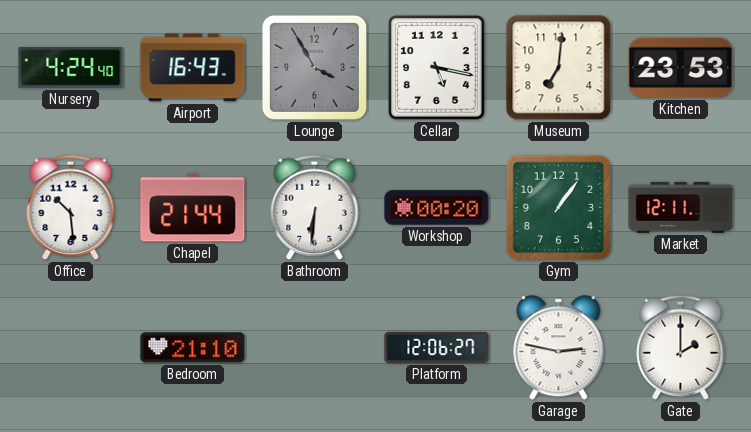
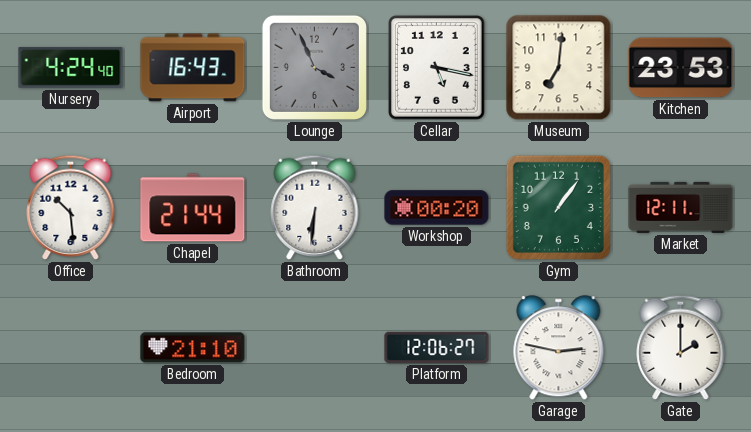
Lounge: 3:55 -> 3:56 (314, 67)
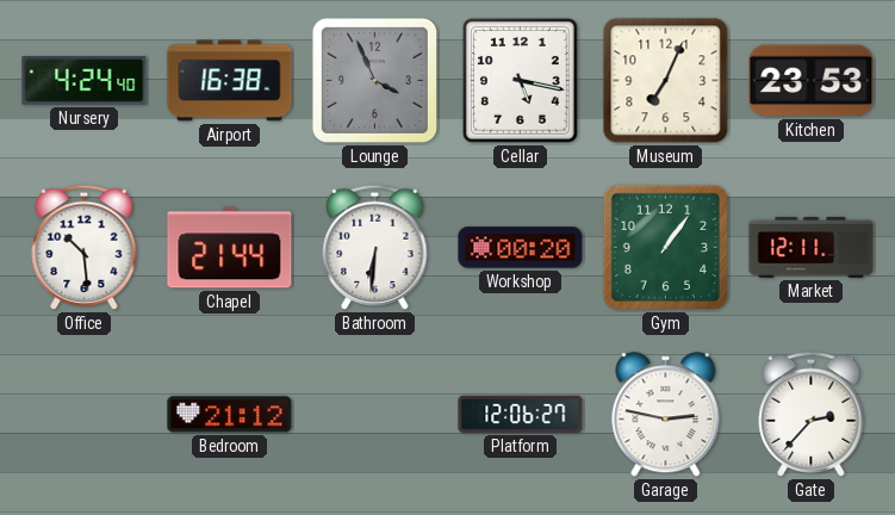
Airport: 16:43 -> 16:38 (230, 81)
Museum: 7:01 -> 7:04 (666, 81)
Bedroom: 21:10 -> 21:12 (230, 415)
Gate: 2:00 -> 2:37 (812, 414)
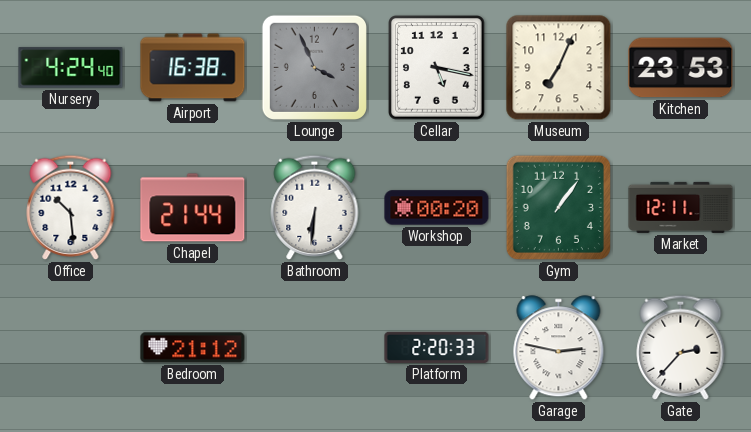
Platform: 12:06 -> 2:20 (437, 347)
